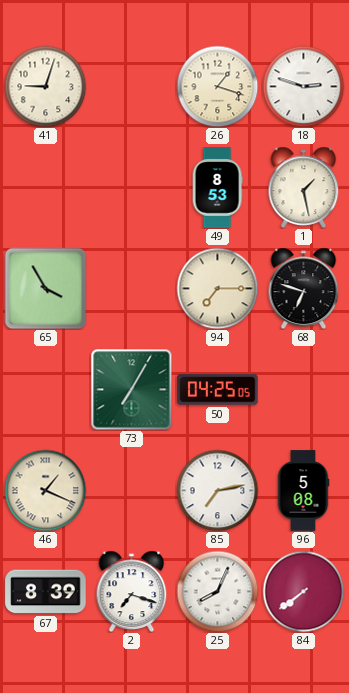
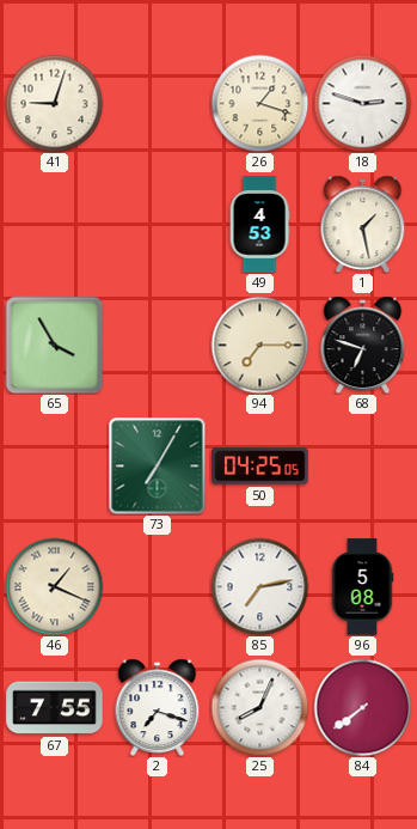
49: 8:53 -> 4:53 (259, 225)
67: 8:39 -> 7:55 (55, 708)
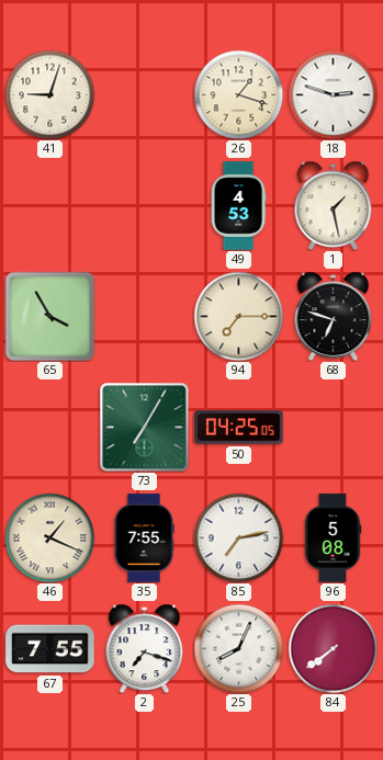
35: none -> 7:55 (144, 538)
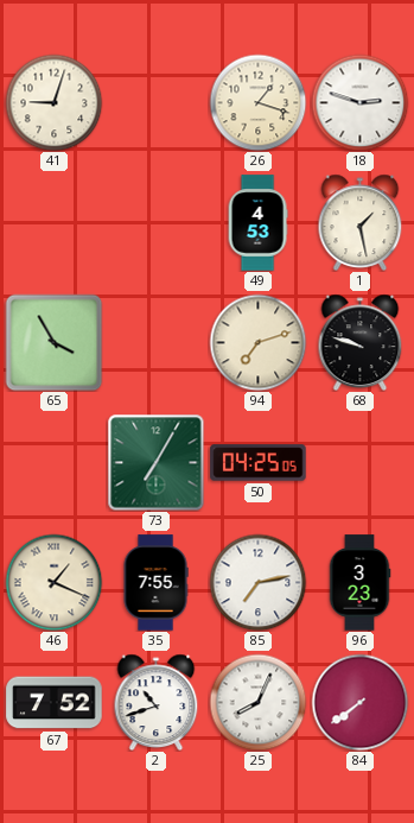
94: 7:15 -> 7:12 (257, 342)
68: 6:48 -> 9:48 (361, 342)
96: 5:08 -> 3:23 (359, 583)
67: 7:55 -> 7:52 (55, 703)
2: 7:18 -> 10:42 (157, 702)
